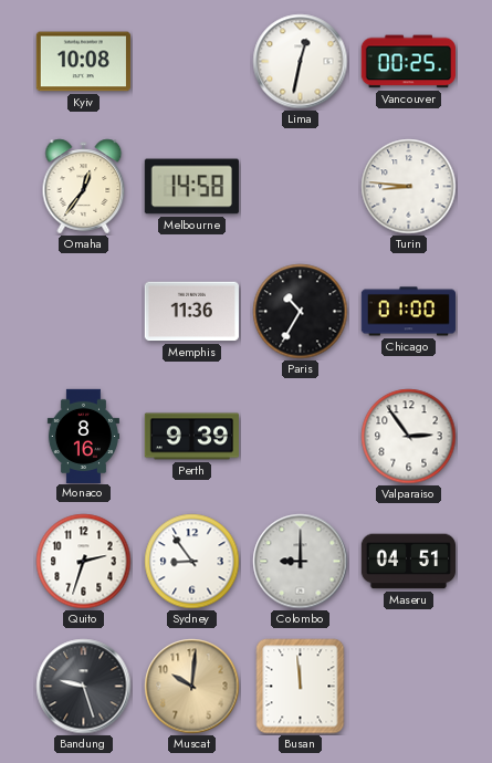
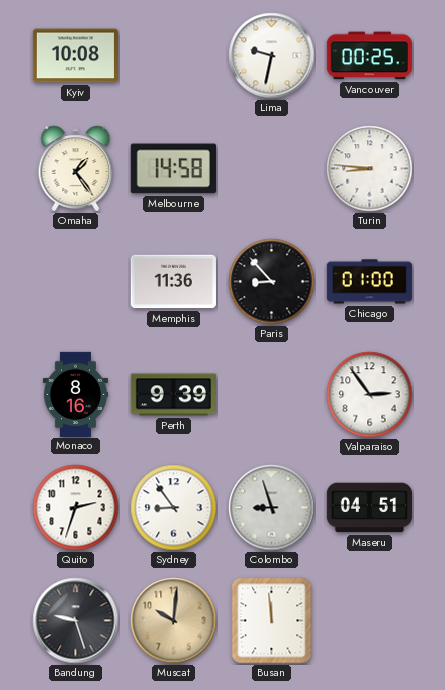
Lima: 12:32 -> 9:32 (272, 56)
Omaha: 12:36 -> 1:24 (76, 169)
Paris: 10:35 -> 8:53 (272, 282)
Colombo: 9:00 -> 8:57 (272, 508)
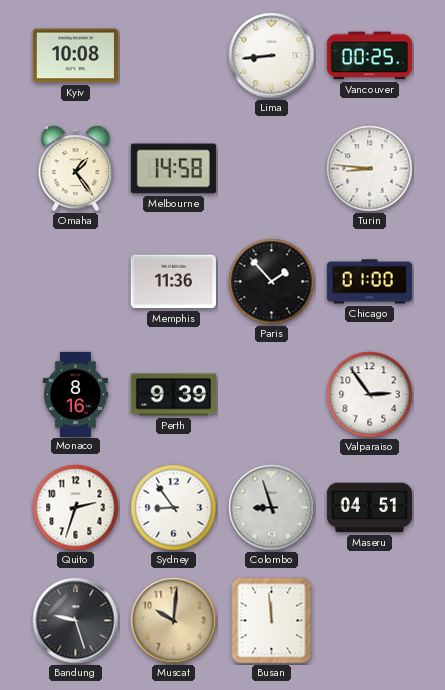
Lima: 9:32 -> 8:44 (272, 56)
Paris: 8:53 -> 1:53 (272, 282)
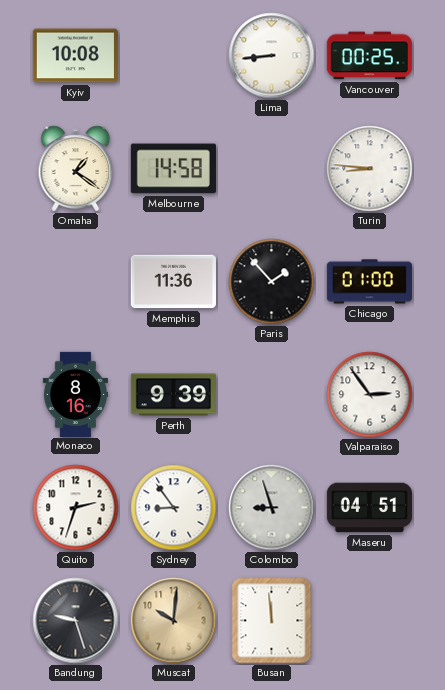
Omaha: 1:24 -> 1:21 (76, 169)
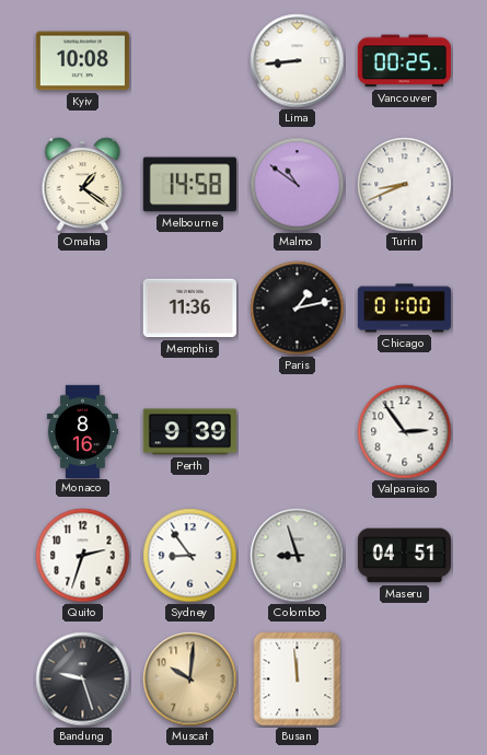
Malmo: none -> 10:51 (298, 185)
Turin: 8:46 -> 8:41 (405, 185)
Paris: 1:53 -> 1:13 (298, 309)
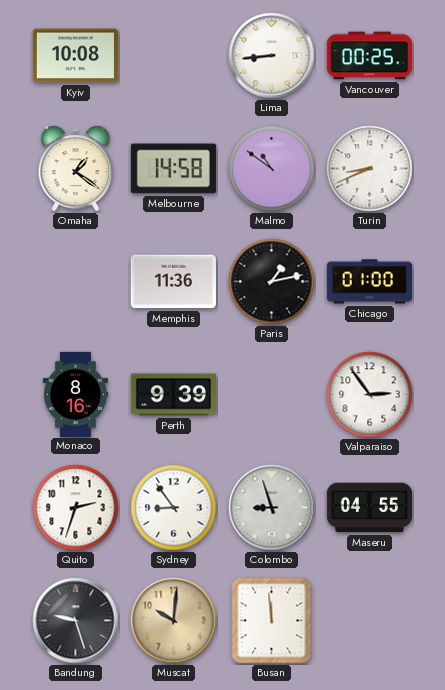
Maseru: 04:51 -> 04:55 (369, 508)
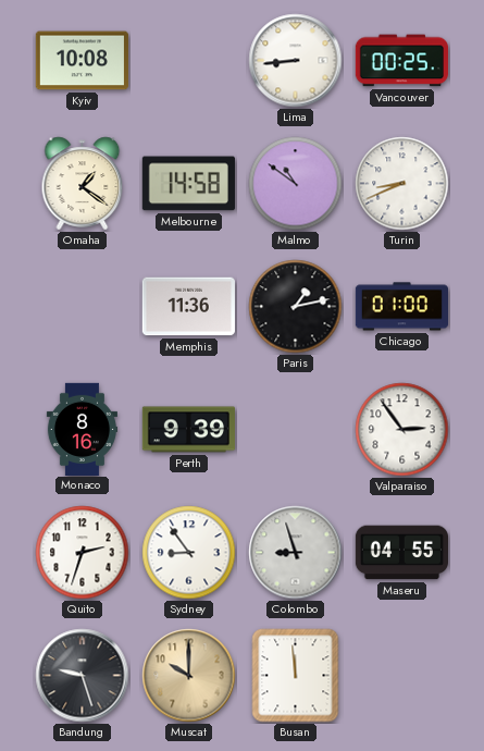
Muscat: 10:01 -> 10:00 (189, 676)
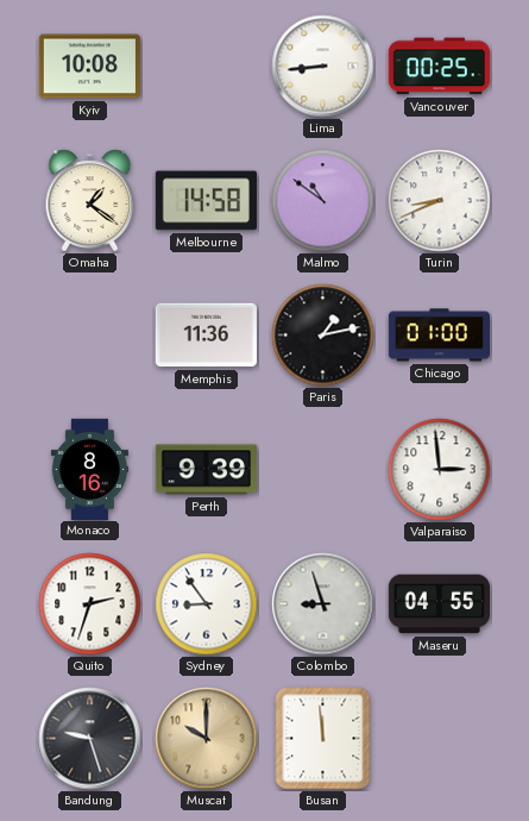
Valparaiso: 2:54 -> 2:59 (440, 470)
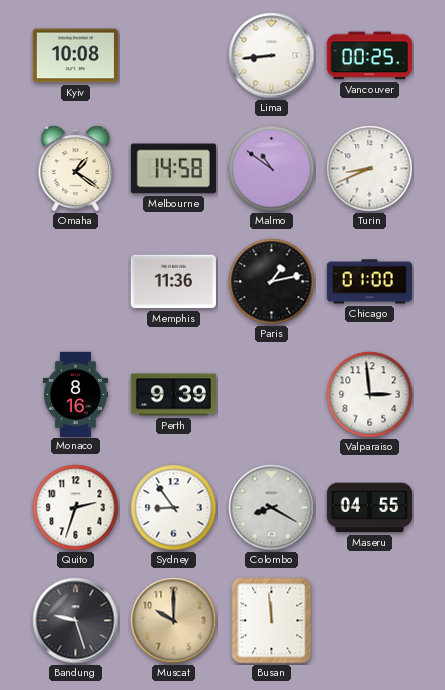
Colombo: 8:57 -> 8:20 (272, 508)
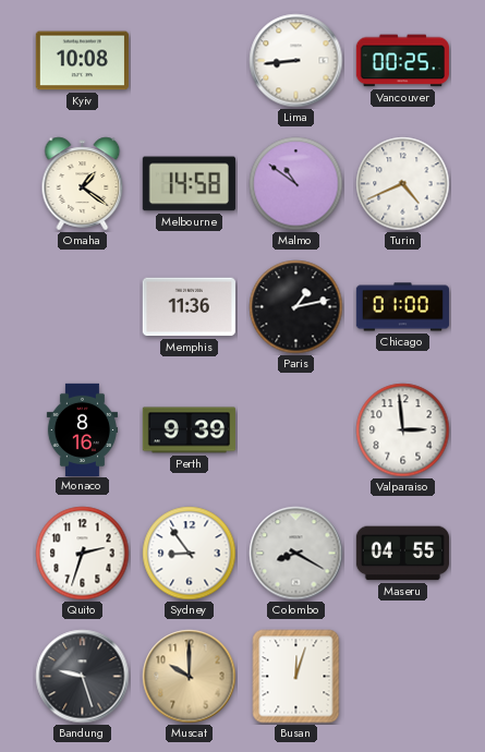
Turin: 8:41 -> 4:41 (403, 184)
Busan: 11:59 -> 12:03 (296, 677)
